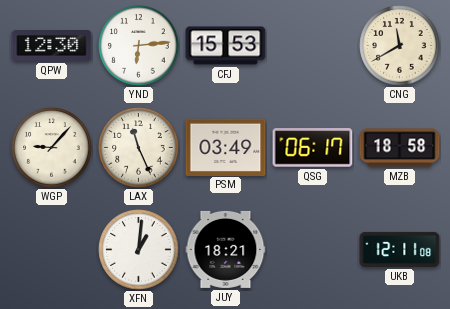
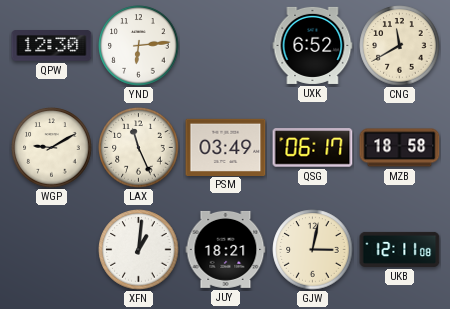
CFJ: 15:53 -> none (226, 46)
UXK: none -> 6:52 (313, 45)
WGP: 9:07 -> 9:10 (52, 148)
GJW: none -> 3:02 (313, 250)
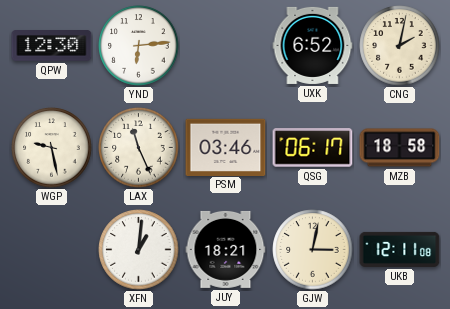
CNG: 11:40 -> 2:02 (400, 46)
WGP: 9:10 -> 9:28 (52, 148)
PSM: 03:49 -> 03:46 (226, 147)
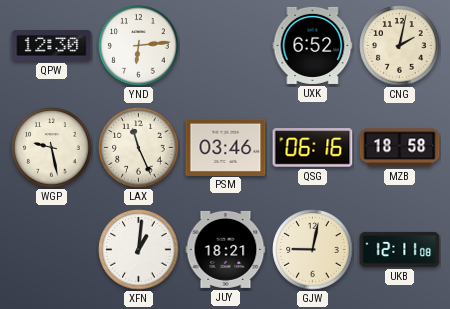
QSG: 06:17 -> 06:16 (313, 148)
GJW: 3:02 -> 9:02 (313, 250)
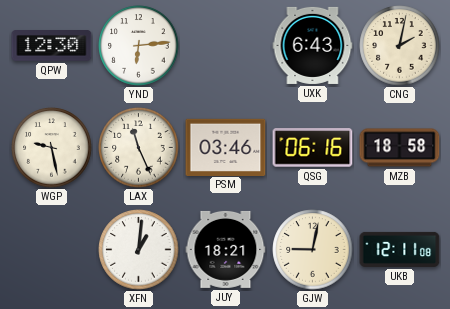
UXK: 6:52 -> 6:43 (313, 45)
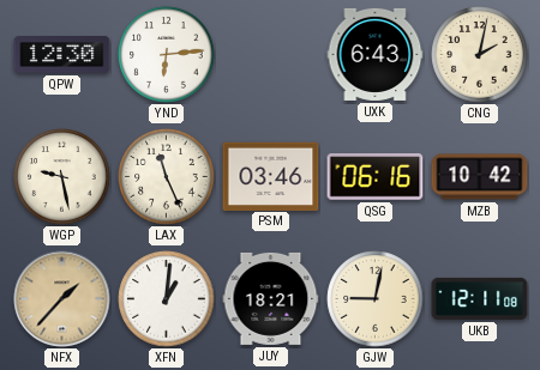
MZB: 18:58 -> 10:42 (480, 177)
NFX: none -> 1:37 (62, 299)
